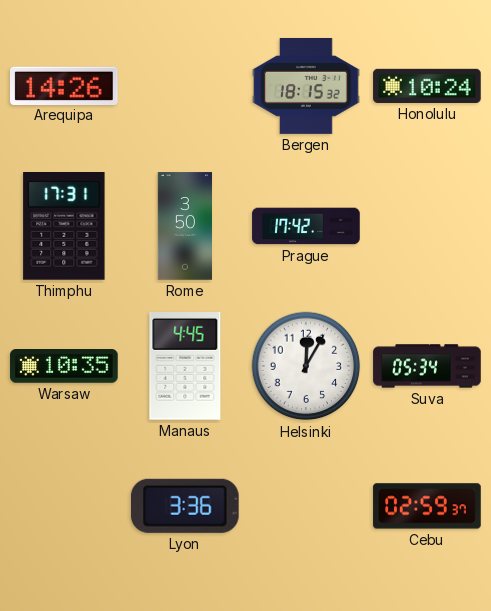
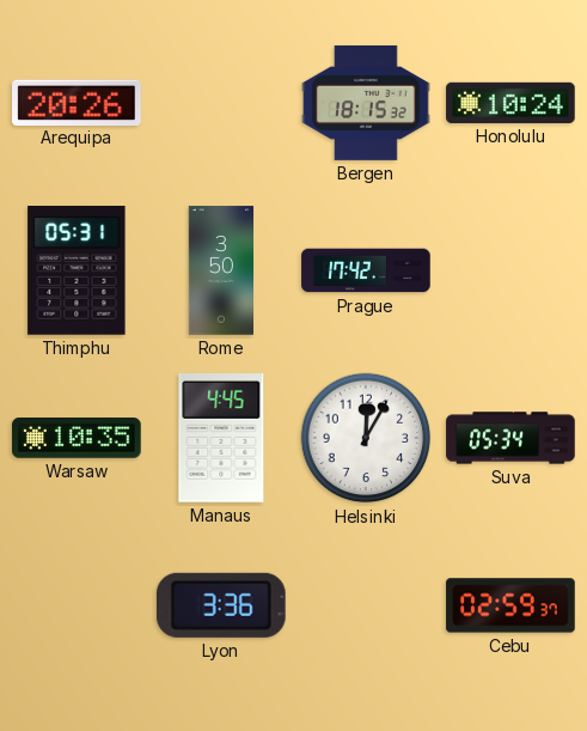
Arequipa: 14:26 -> 20:26 (77, 102)
Thimphu: 17:31 -> 05:31 (77, 272)
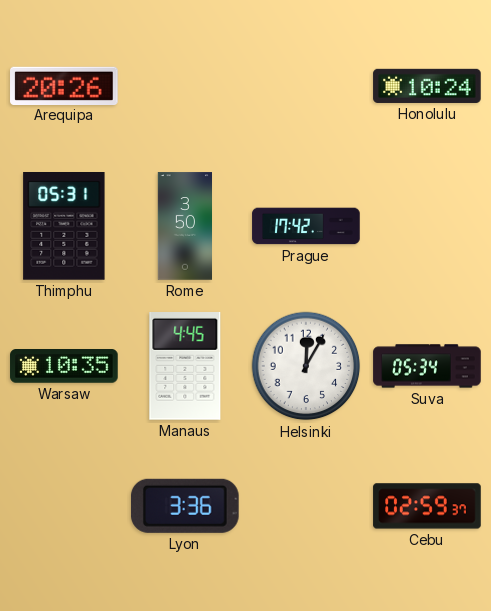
Bergen: 18:15 -> none (366, 103)
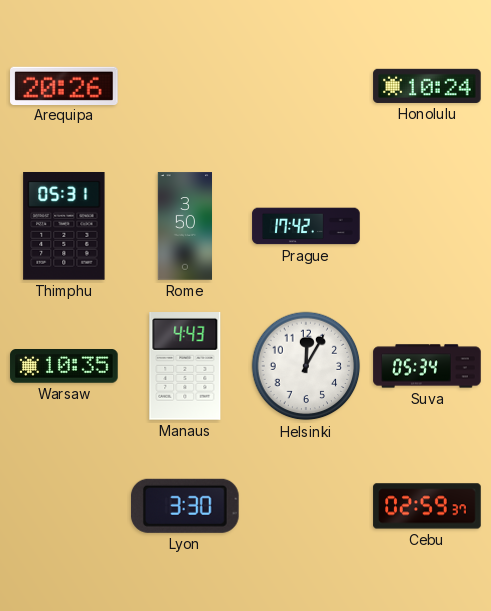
Manaus: 4:45 -> 4:43 (185, 367)
Lyon: 3:36 -> 3:30 (185, 506)
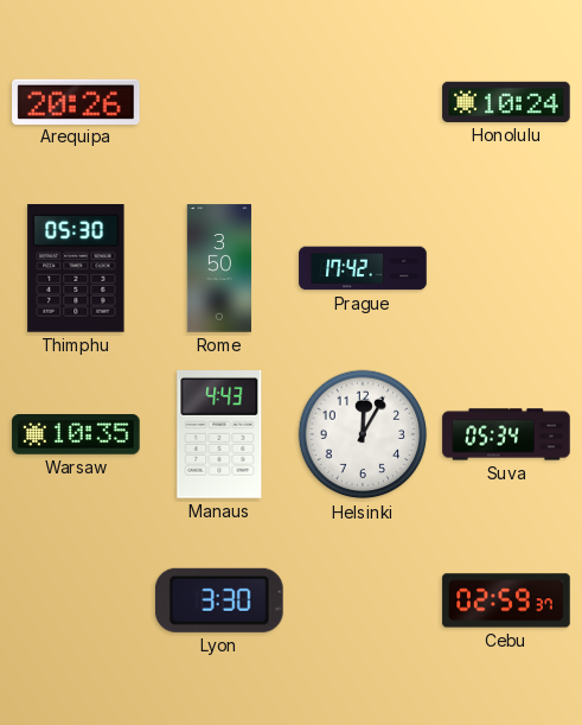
Thimphu: 05:31 -> 05:30 (76, 269)
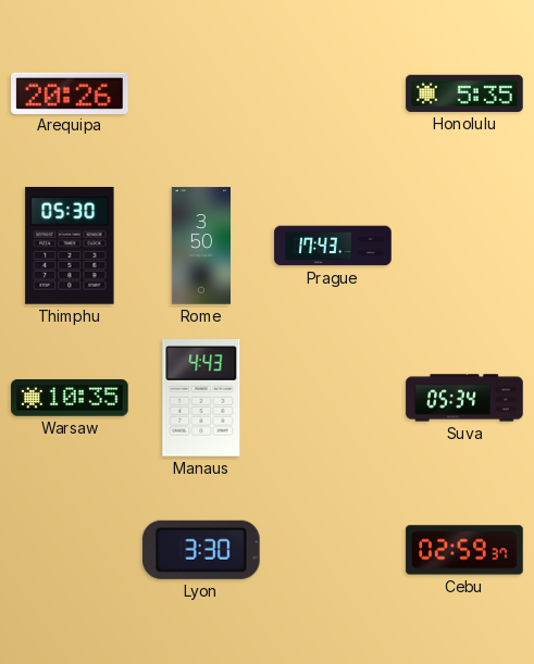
Honolulu: 10:24 -> 5:35 (464, 93)
Prague: 17:42 -> 17:43 (333, 246)
Helsinki: 12:05 -> none (363, 434)
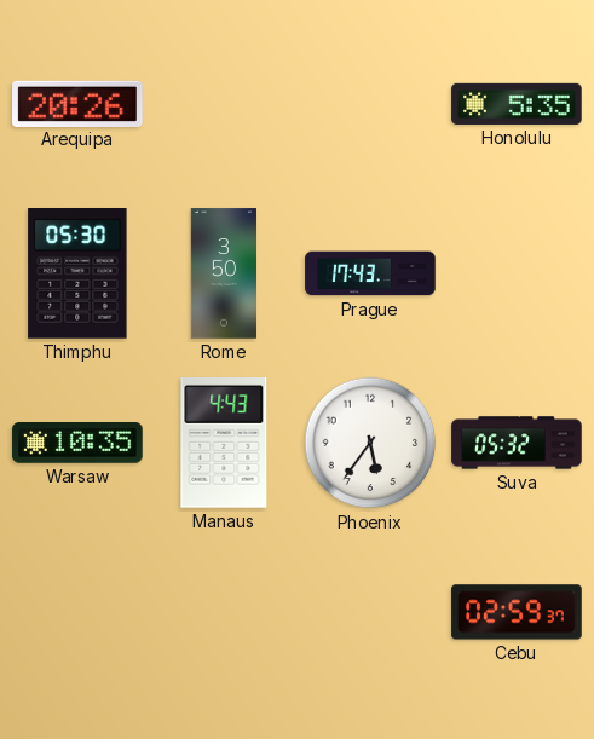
Phoenix: none -> 5:36 (370, 443)
Suva: 05:34 -> 05:32 (517, 443)
Lyon: 3:30 -> none (201, 550)
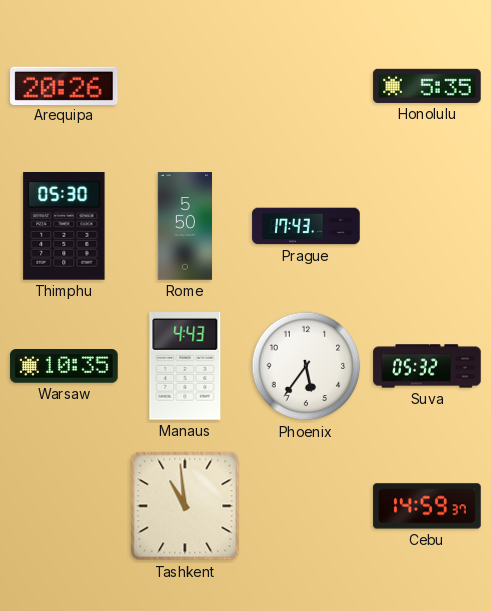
Rome: 3:50 -> 5:50 (184, 226)
Tashkent: none -> 10:59 (185, 506)
Cebu: 02:59 -> 14:59 (427, 506)
